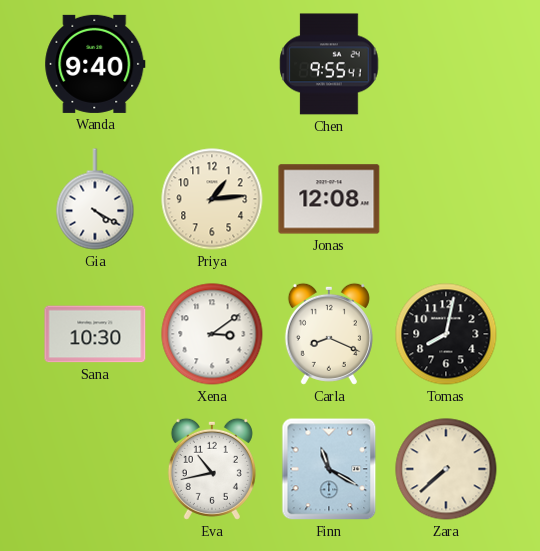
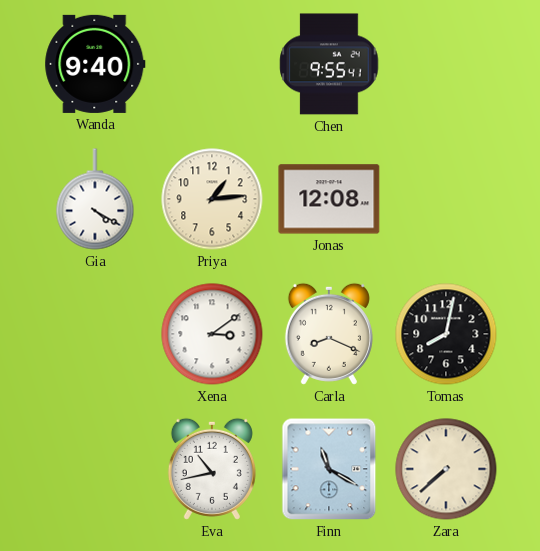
Sana: 10:30 -> none (95, 334)
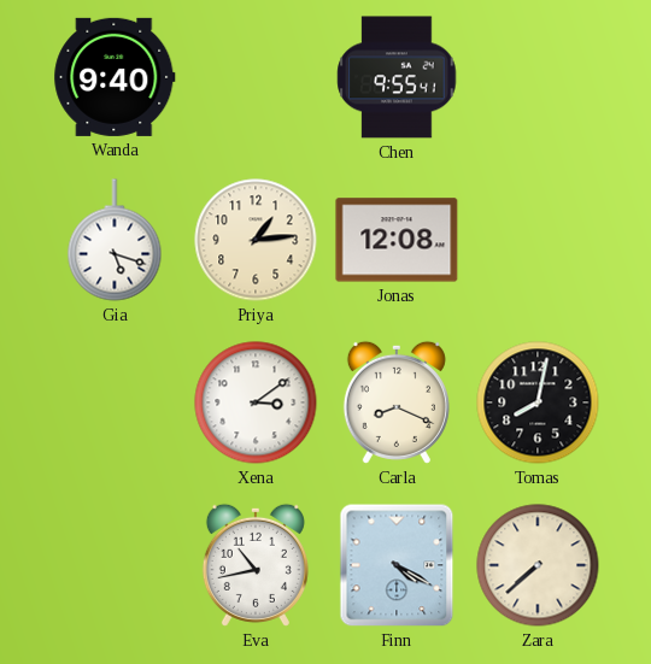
Gia: 4:20 -> 5:18 (115, 240)
Finn: 11:20 -> 4:20 (397, 565)
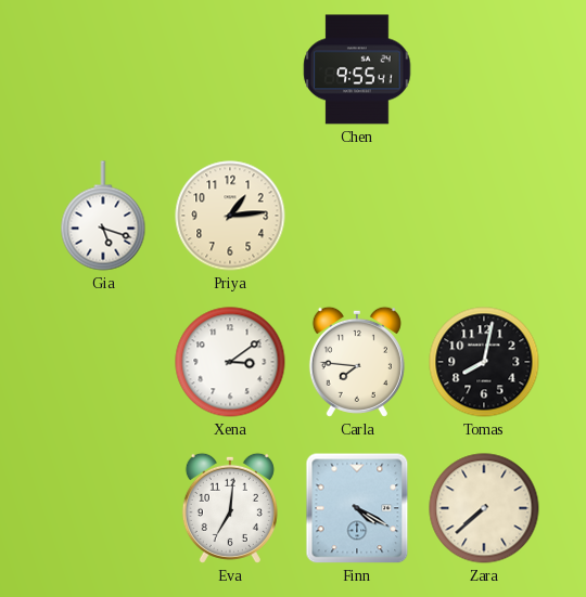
Wanda: 9:40 -> none (115, 77)
Jonas: 12:08 -> none (397, 240)
Carla: 8:19 -> 7:46 (357, 362)
Eva: 10:43 -> 7:01 (230, 508)
